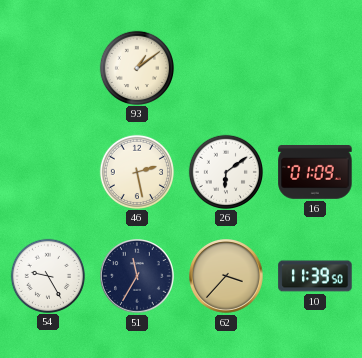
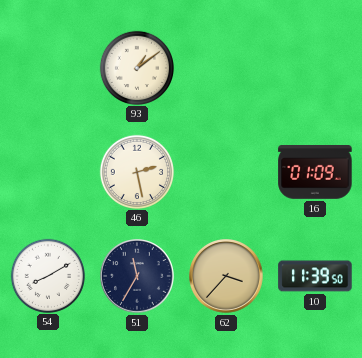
26: 6:09 -> none (225, 171)
54: 9:25 -> 8:10 (47, 275)
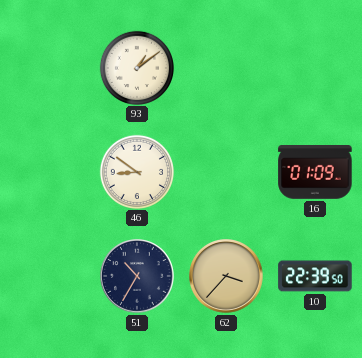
46: 2:28 -> 8:51 (136, 171)
54: 8:10 -> none (47, 275)
51: 11:35 -> 10:35 (138, 277)
10: 11:39 -> 22:39 (315, 276)
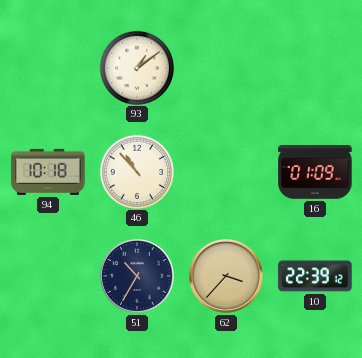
94: none -> 10:18 (48, 172)
46: 8:51 -> 10:53 (136, 171)
10: 22:39:50 -> 22:39:12 (315, 276)
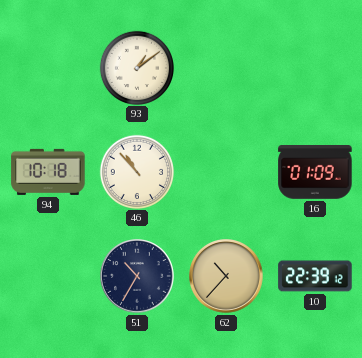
62: 3:37 -> 10:37 (227, 277)
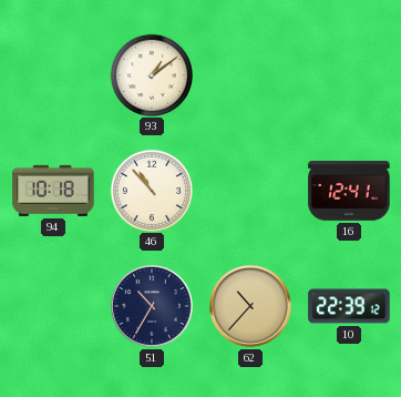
16: 01:09 -> 12:41 (349, 192)
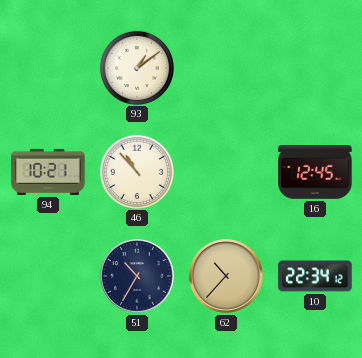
94: 10:18 -> 10:21 (48, 172)
16: 12:41 -> 12:45 (315, 173)
10: 22:39 -> 22:34 (315, 276)
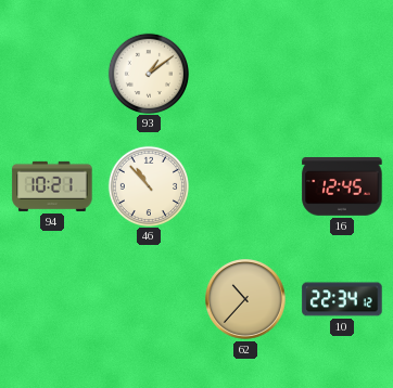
51: 10:35 -> none (138, 277)
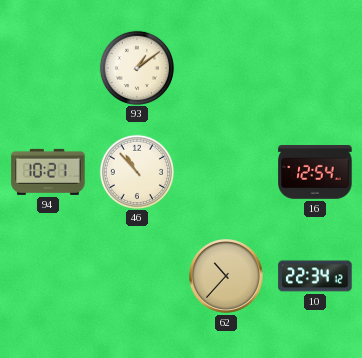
16: 12:45 -> 12:54 (315, 173)
